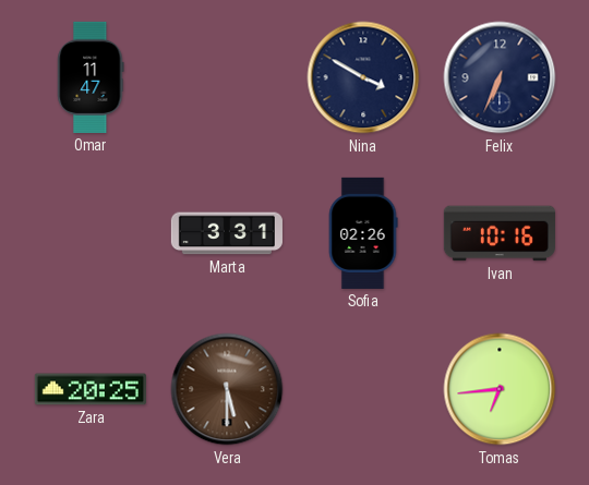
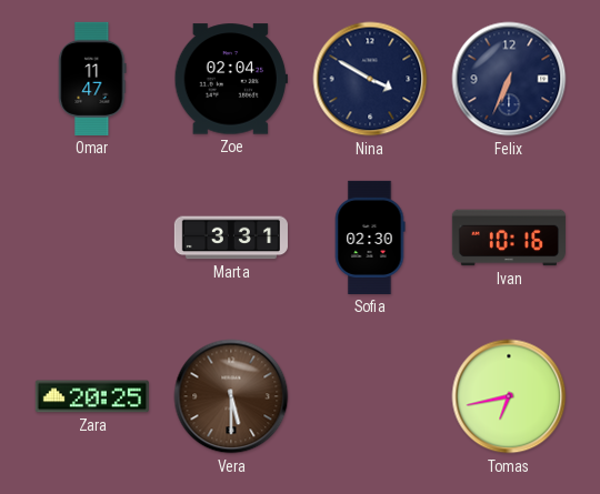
Zoe: none -> 02:04 (231, 79)
Sofia: 02:26 -> 02:30 (370, 238)
Tomas: 6:44 -> 6:43 (509, 396)
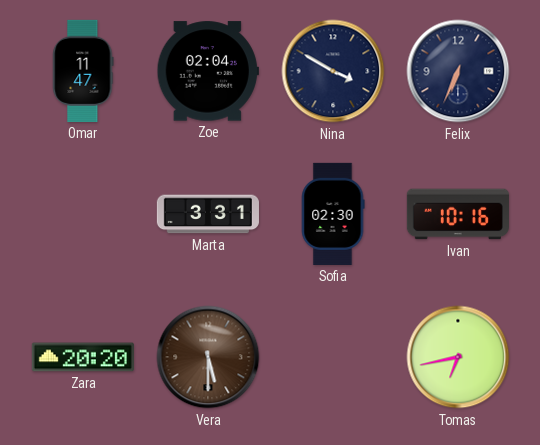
Zara: 20:25 -> 20:20 (83, 357)
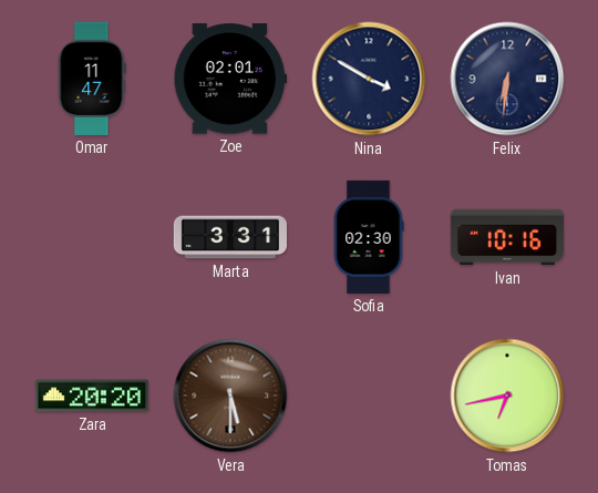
Zoe: 02:04 -> 02:01 (230, 79)
Felix: 6:34 -> 6:31 (507, 79)
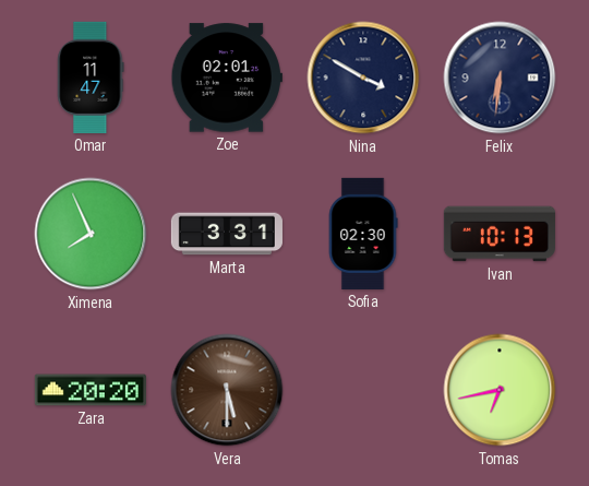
Ximena: none -> 7:56 (91, 234)
Ivan: 10:16 -> 10:13 (500, 234)
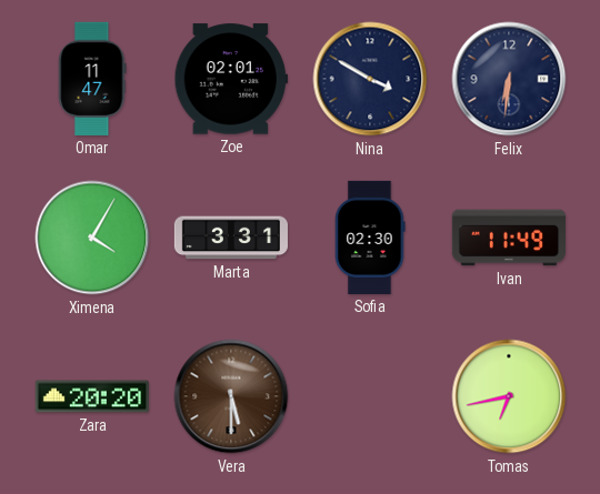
Ximena: 7:56 -> 4:05 (92, 238)
Ivan: 10:13 -> 11:49 (509, 238)
